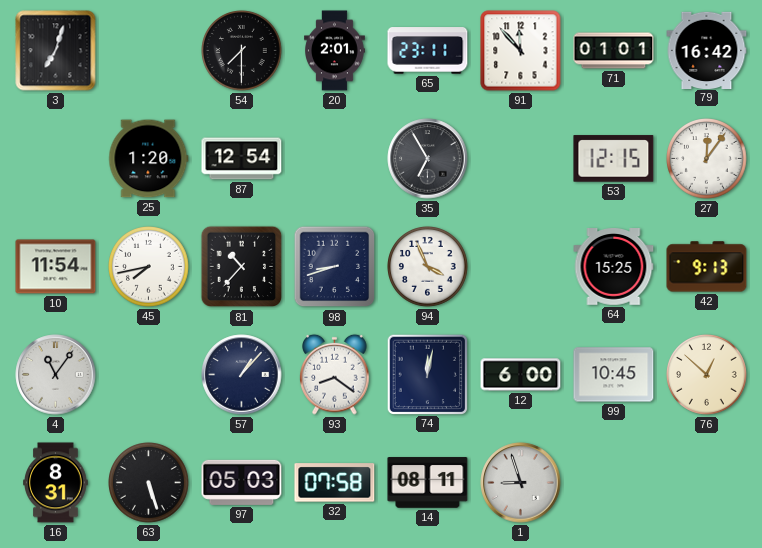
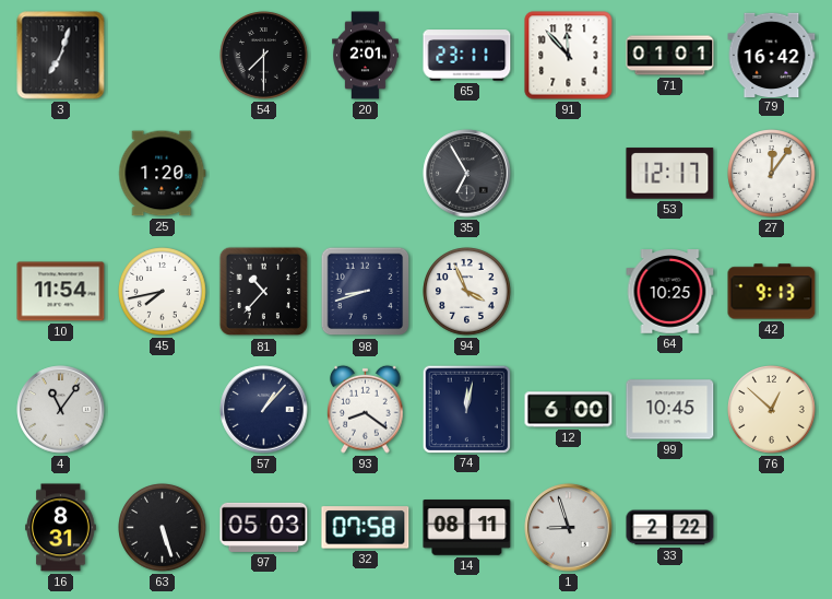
87: 12:54 -> none (242, 159)
53: 12:15 -> 12:17 (670, 174)
64: 15:25 -> 10:25 (670, 292)
33: none -> 2:22 (670, 528)
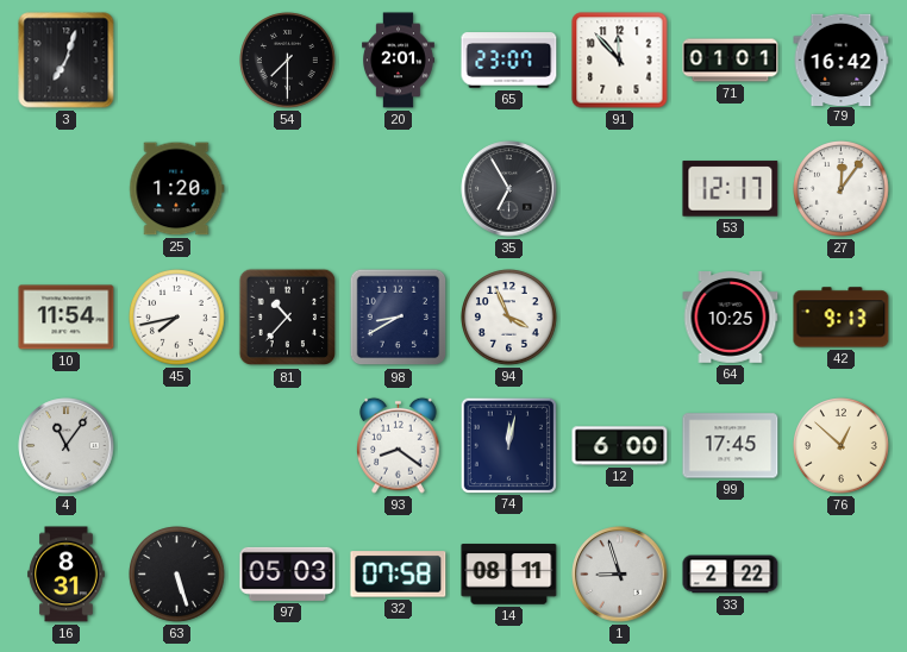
65: 23:11 -> 23:07 (509, 61)
98: 8:42 -> 8:40 (399, 318)
57: 1:07 -> none (264, 410)
99: 10:45 -> 17:45 (731, 446)
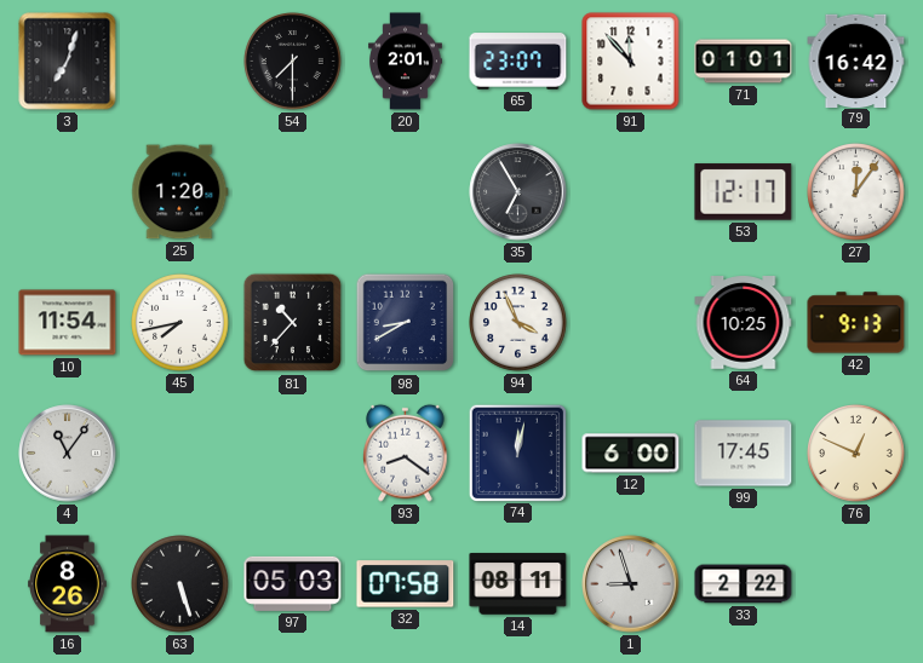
76: 12:52 -> 12:49 (856, 454)
16: 8:31 -> 8:26 (68, 584)
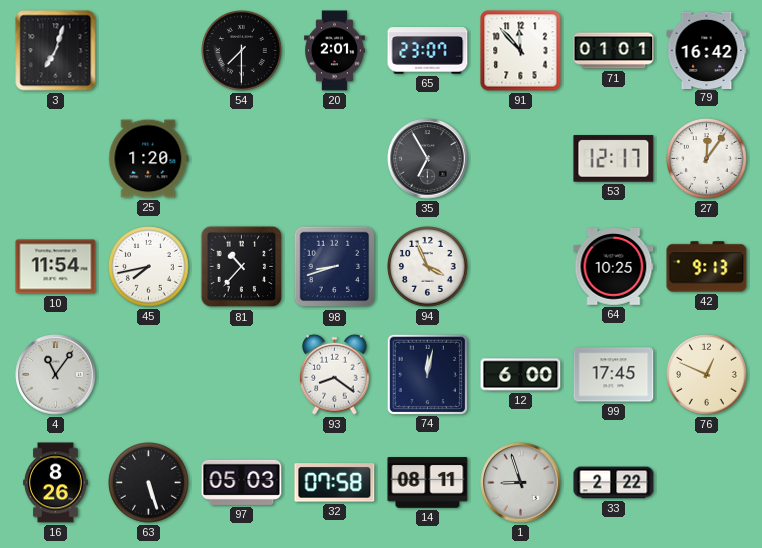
98: 8:40 -> 8:42 (335, 267)
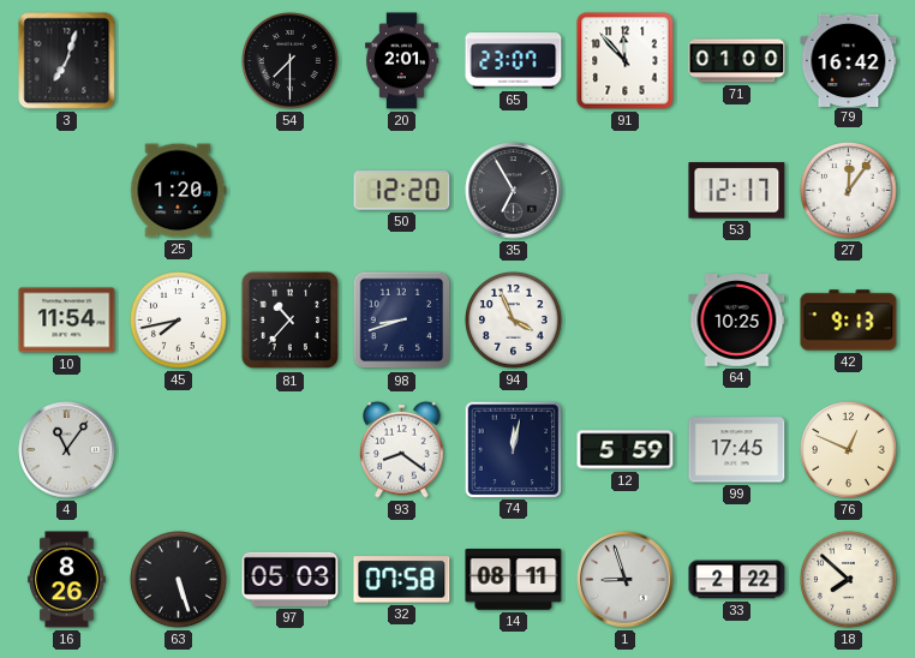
71: 01:01 -> 01:00 (737, 61)
50: none -> 12:20 (402, 191)
12: 6:00 -> 5:59 (626, 450)
18: none -> 7:52 (849, 580)
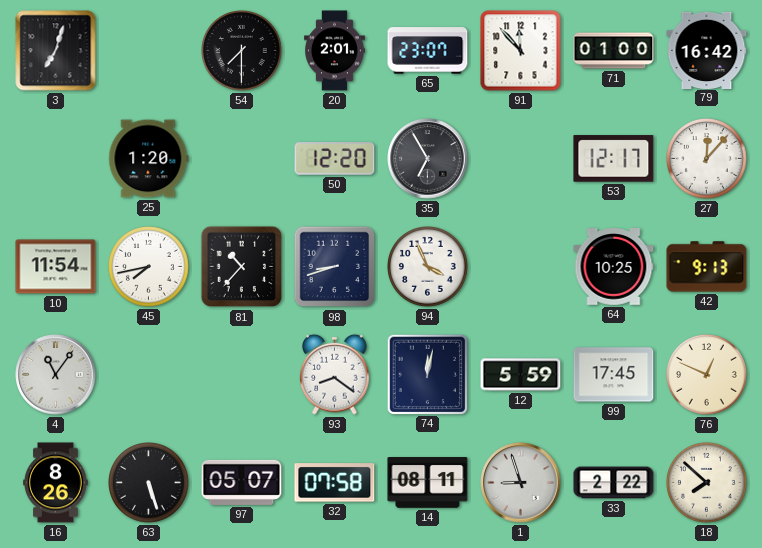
27: 12:06 -> 12:07 (707, 159)
97: 05:03 -> 05:07 (242, 482)
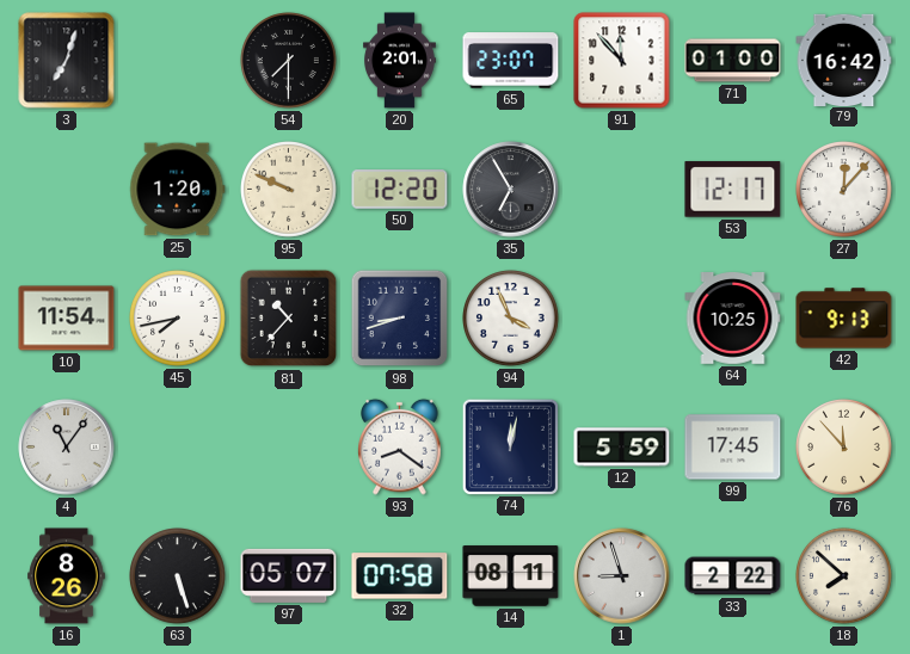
95: none -> 9:49 (289, 190)
76: 12:49 -> 11:53 (844, 448)
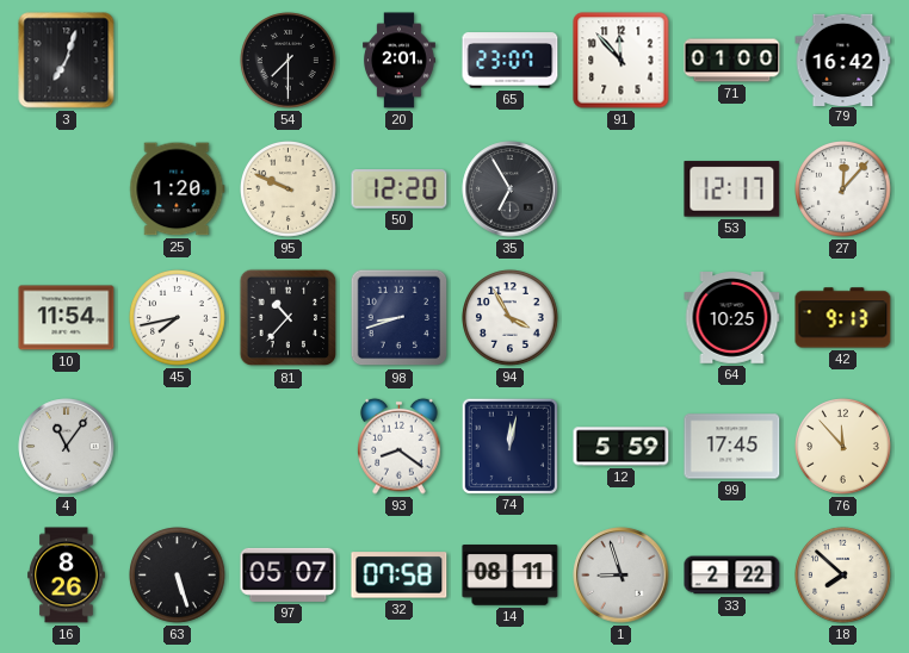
94: 3:56 -> 3:55 (511, 318)
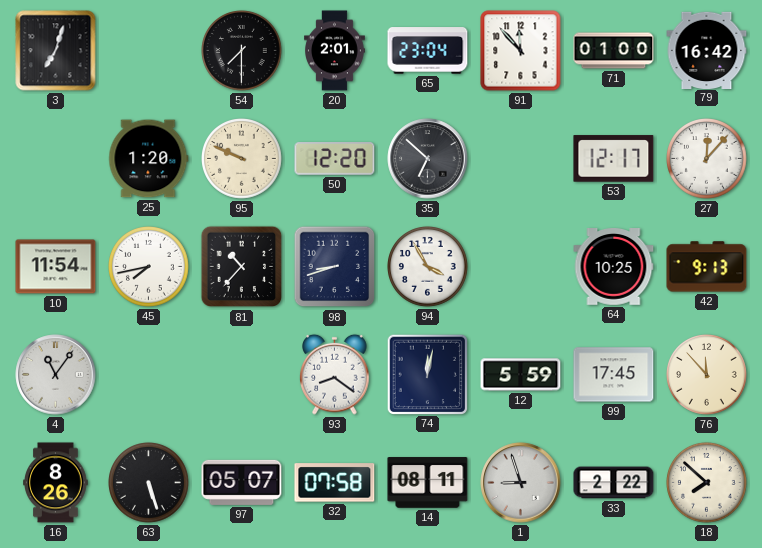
65: 23:07 -> 23:04 (428, 51)
35: 6:55 -> 6:52 (428, 159)
